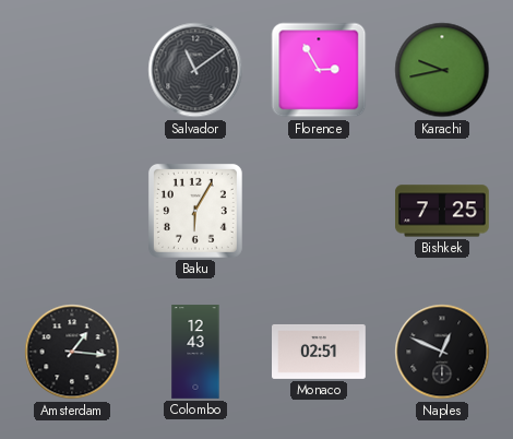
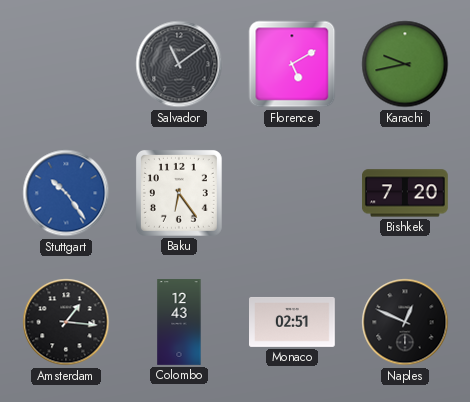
Florence: 2:55 -> 5:10 (292, 64)
Stuttgart: none -> 10:24 (66, 193)
Baku: 6:05 -> 6:24 (179, 193)
Bishkek: 7:25 -> 7:20 (406, 193)
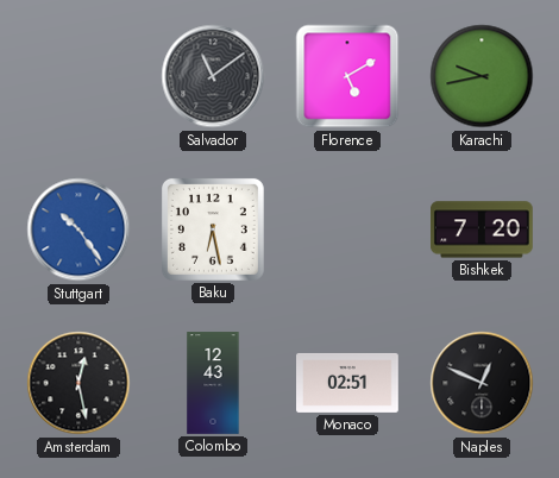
Baku: 6:24 -> 6:28 (213, 229)
Amsterdam: 1:16 -> 12:28 (78, 383)
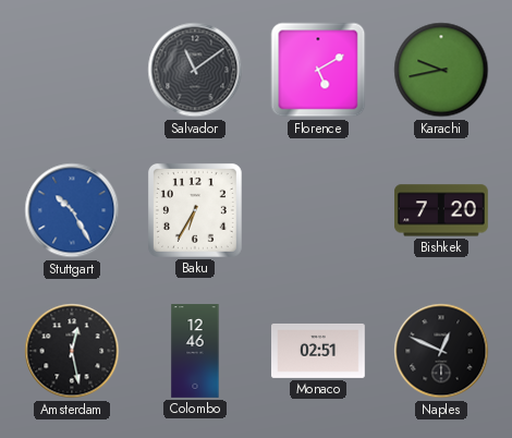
Stuttgart: 10:24 -> 10:25 (72, 210)
Baku: 6:28 -> 6:35 (195, 210)
Colombo: 12:43 -> 12:46 (195, 351)
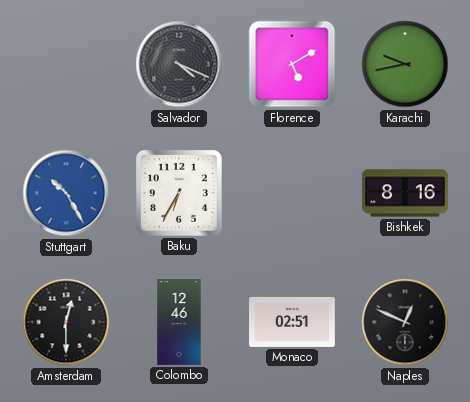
Salvador: 11:09 -> 4:19 (179, 64)
Bishkek: 7:20 -> 8:16 (406, 193)
Amsterdam: 12:28 -> 12:30 (66, 322)
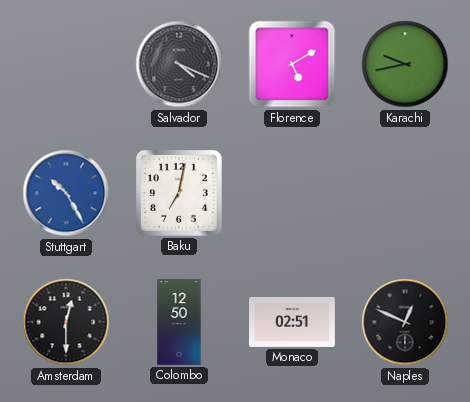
Baku: 6:35 -> 7:02 (179, 193)
Bishkek: 8:16 -> none (406, 193)
Colombo: 12:46 -> 12:50 (179, 322)
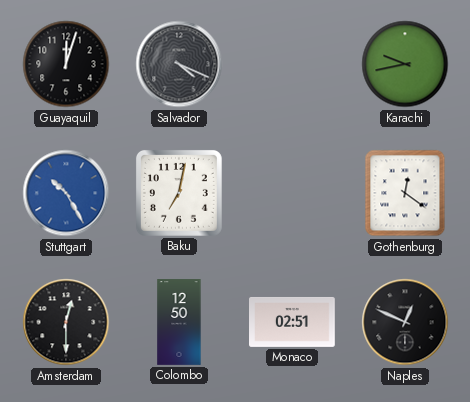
Guayaquil: none -> 12:03 (66, 64)
Florence: 5:10 -> none (292, 64)
Gothenburg: none -> 12:21 (405, 193)
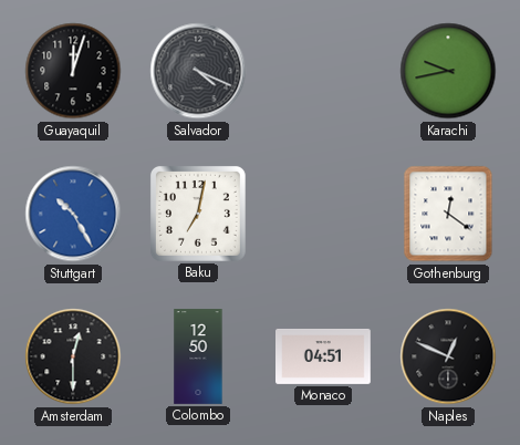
Monaco: 02:51 -> 04:51 (324, 356)
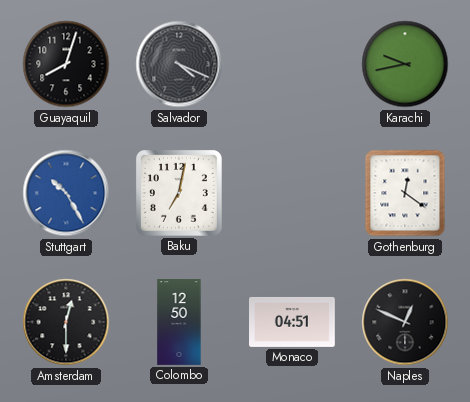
Guayaquil: 12:03 -> 8:03 (66, 64)
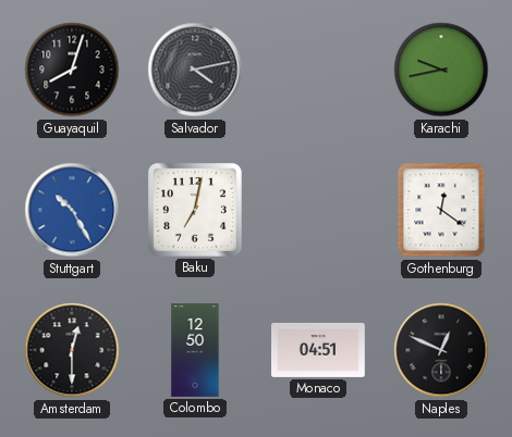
Salvador: 4:19 -> 4:13 (195, 70)
